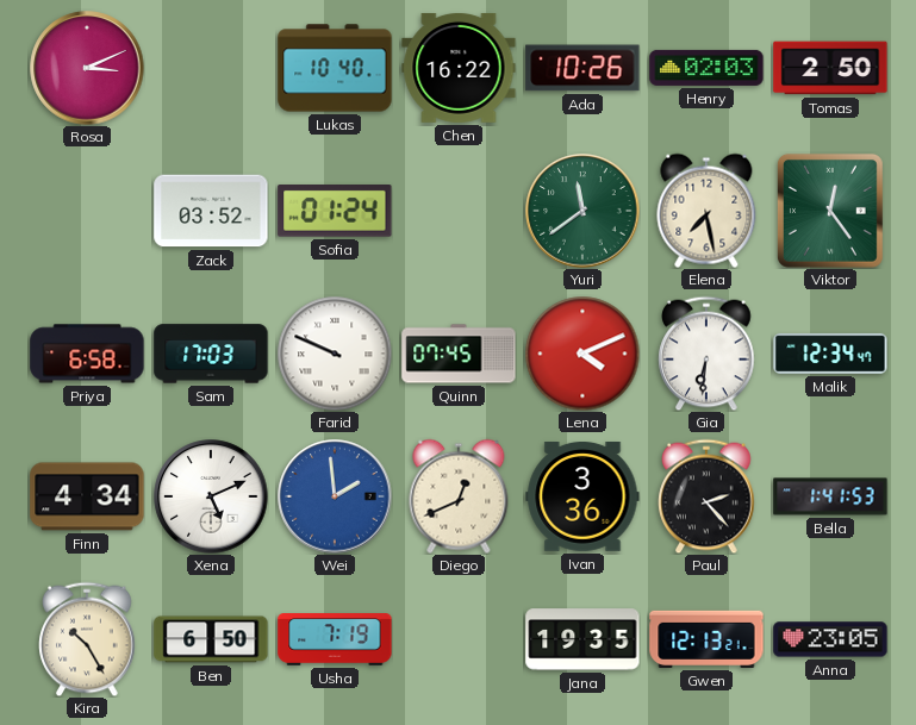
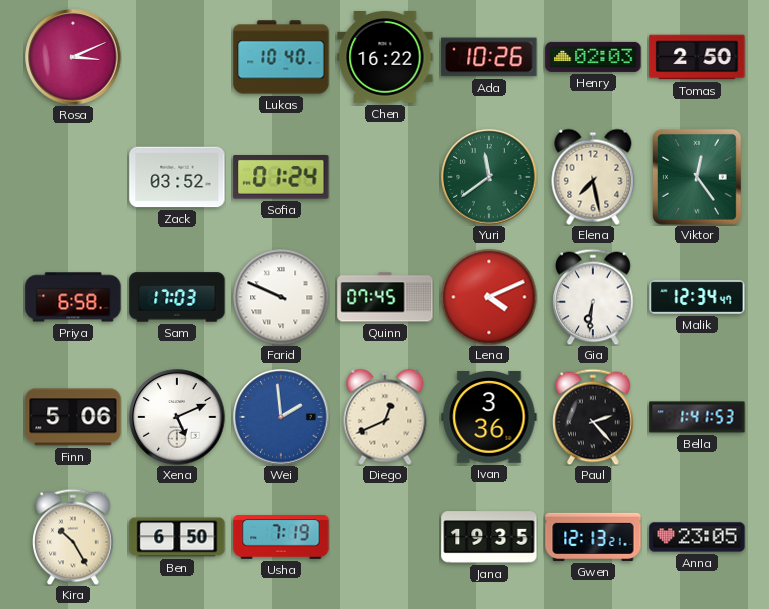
Finn: 4:34 -> 5:06 (73, 417)
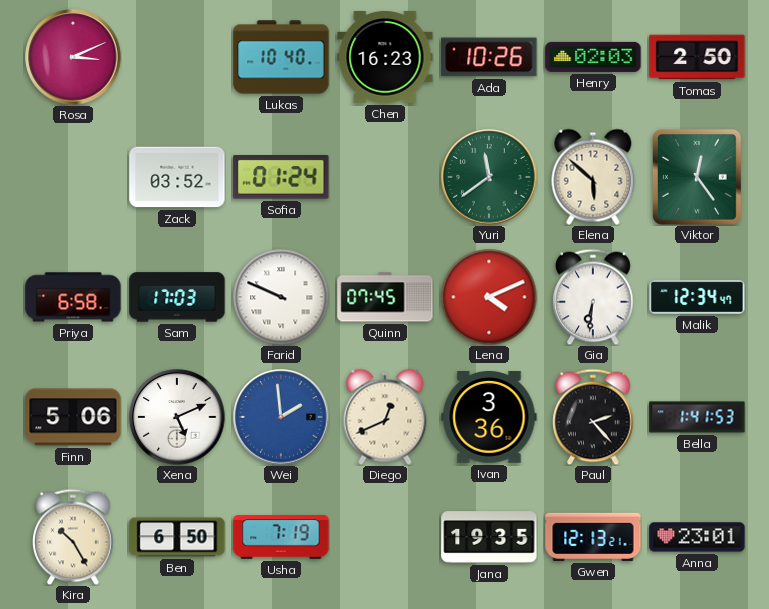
Chen: 16:22 -> 16:23 (385, 57)
Elena: 7:28 -> 5:52 (593, 177)
Anna: 23:05 -> 23:01 (697, 537)
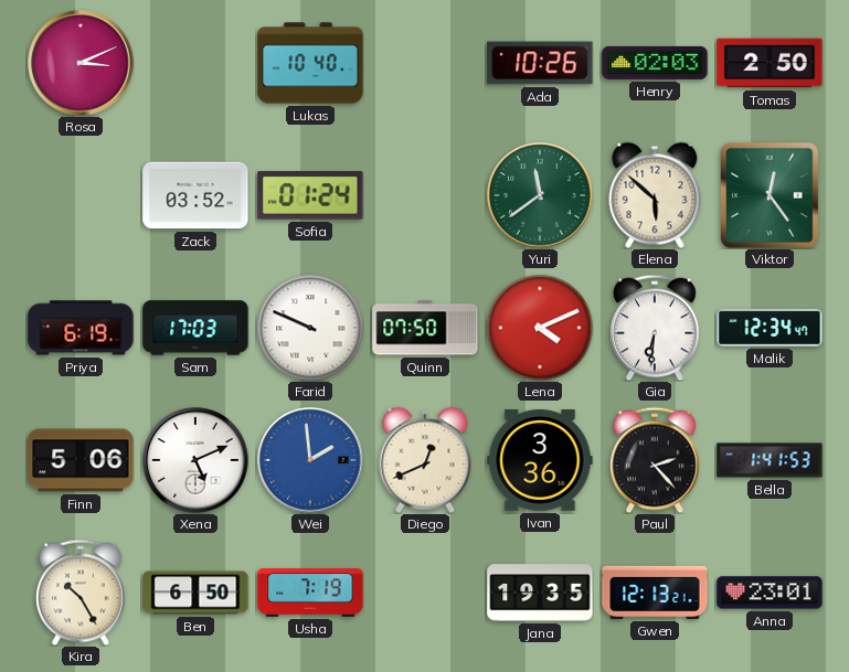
Chen: 16:23 -> none (385, 57)
Priya: 6:58 -> 6:19 (81, 328)
Quinn: 07:45 -> 07:50 (425, 328)
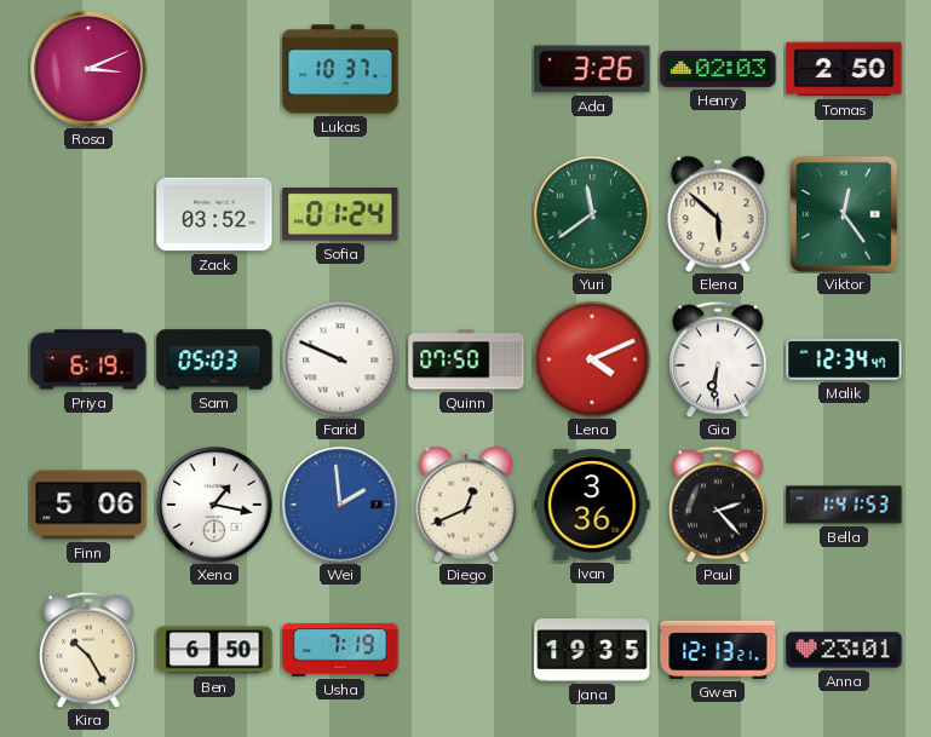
Lukas: 10:40 -> 10:37 (340, 69)
Ada: 10:26 -> 3:26 (592, 69)
Sam: 17:03 -> 05:03 (214, 359)
Xena: 5:11 -> 1:17 (214, 505)
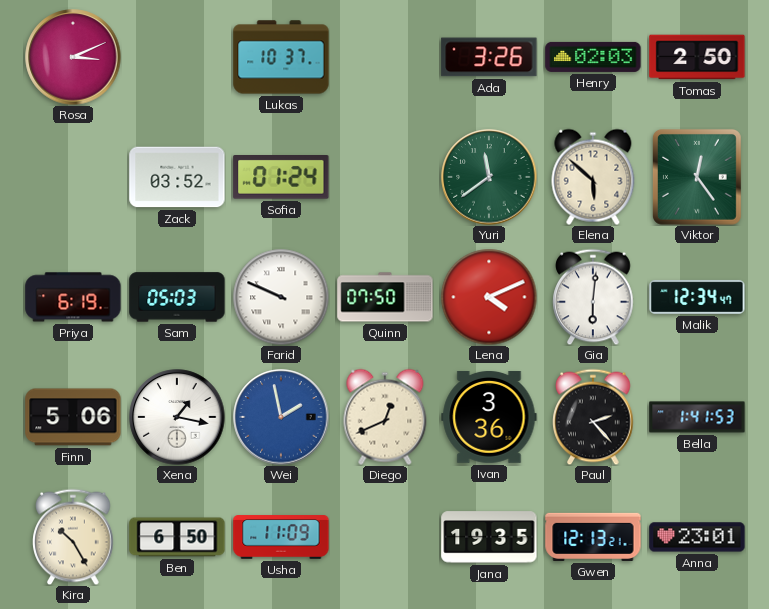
Gia: 6:31 -> 6:01 (593, 297)
Wei: 1:59 -> 1:58 (281, 417)
Usha: 7:19 -> 11:09 (281, 537)
